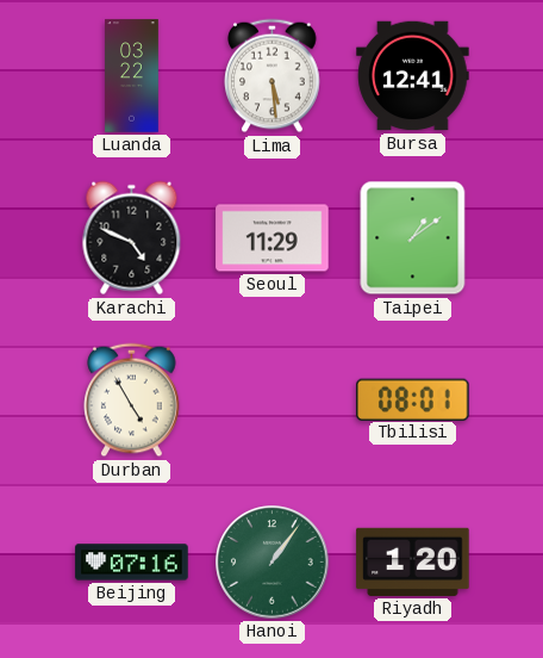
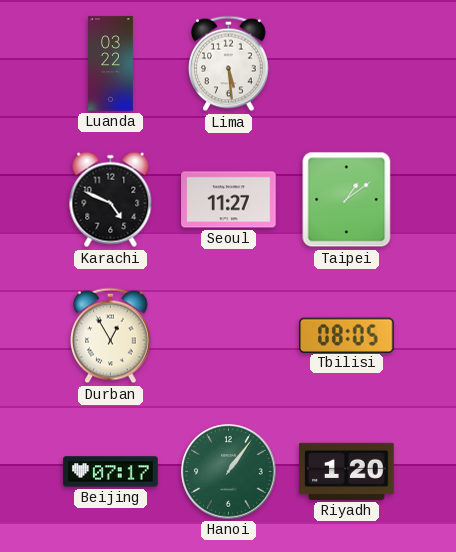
Bursa: 12:41 -> none (413, 76)
Seoul: 11:29 -> 11:27 (229, 200)
Durban: 4:55 -> 12:55 (111, 336)
Tbilisi: 08:01 -> 08:05 (347, 335)
Beijing: 07:16 -> 07:17 (111, 472)
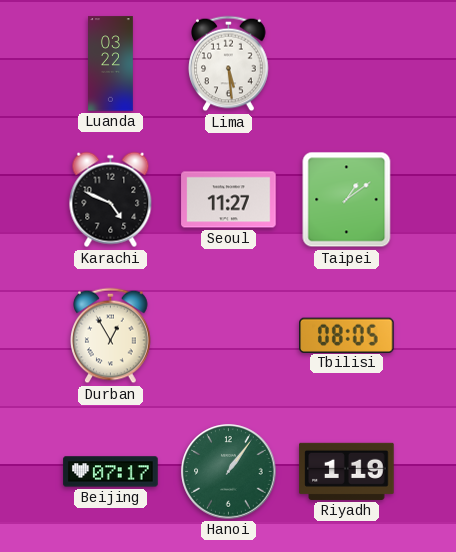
Riyadh: 1:20 -> 1:19 (347, 471)
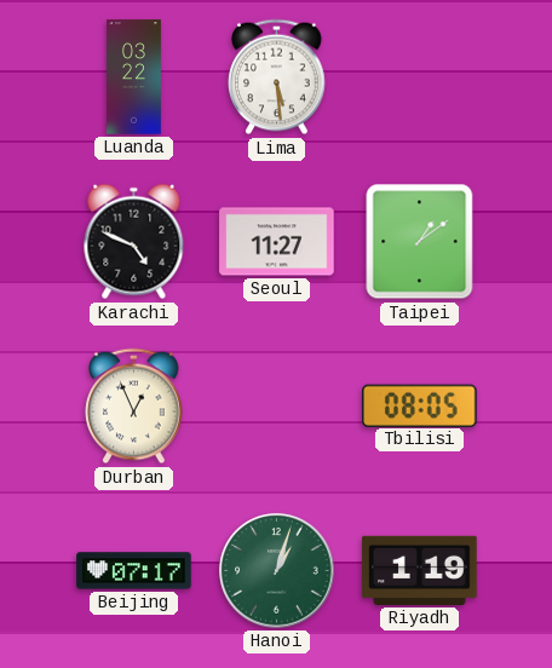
Durban: 12:55 -> 12:56 (134, 407)
Hanoi: 1:06 -> 1:03 (277, 571)
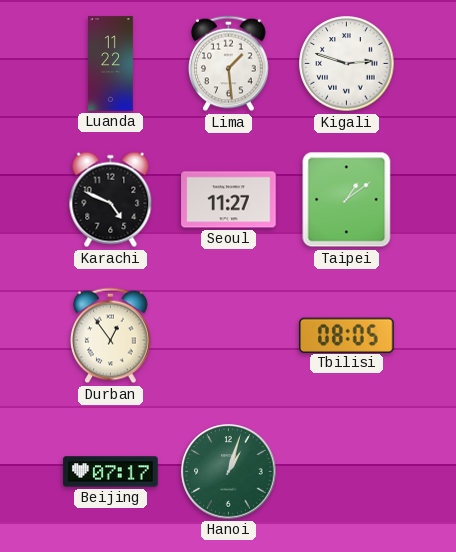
Luanda: 03:22 -> 11:22 (111, 64)
Lima: 5:29 -> 1:29 (229, 64)
Kigali: none -> 2:48 (347, 64)
Durban: 12:56 -> 12:54 (111, 336)
Riyadh: 1:19 -> none (420, 570)
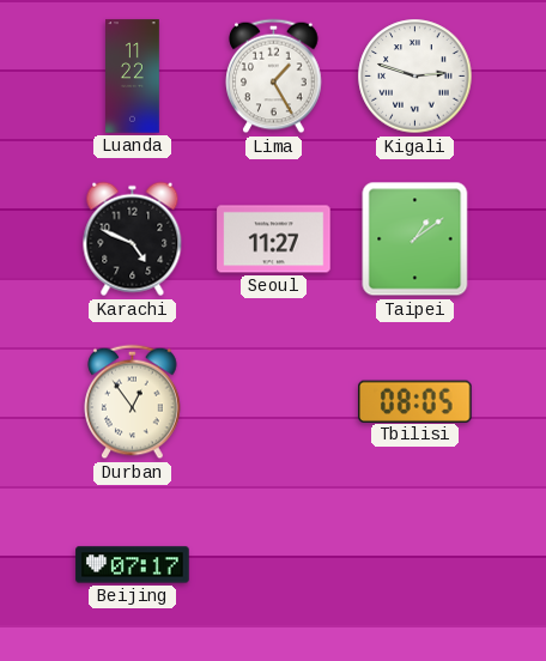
Lima: 1:29 -> 1:25 (274, 77)
Hanoi: 1:03 -> none (229, 472)
